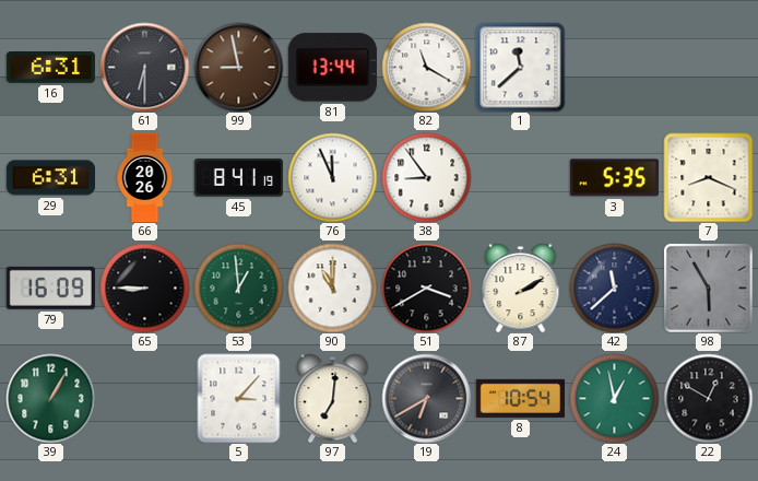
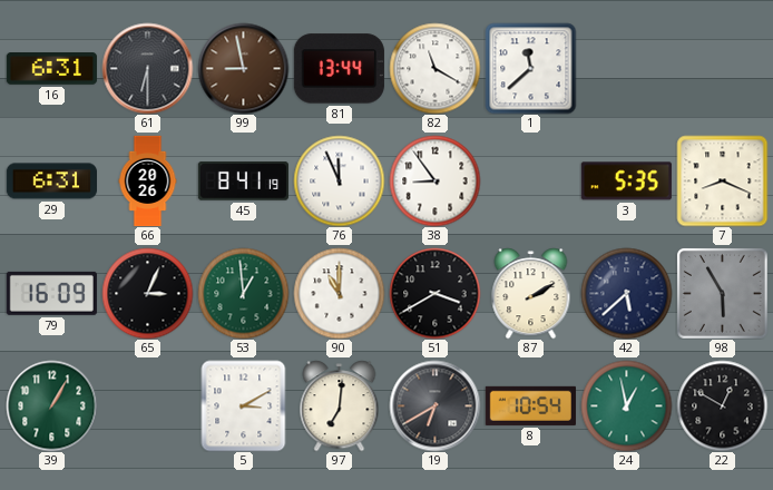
65: 8:45 -> 3:04 (147, 293)
42: 11:38 -> 5:38 (626, 293)
5: 3:07 -> 3:10 (244, 405)
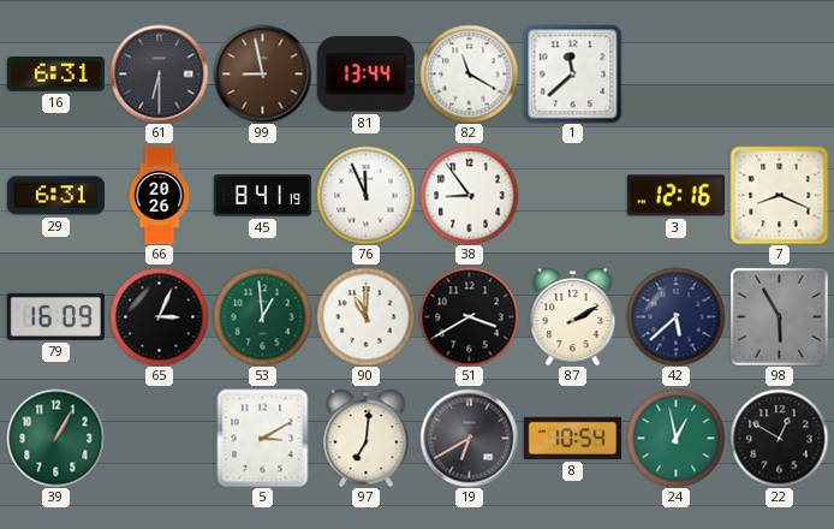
3: 5:35 -> 12:16 (675, 196)
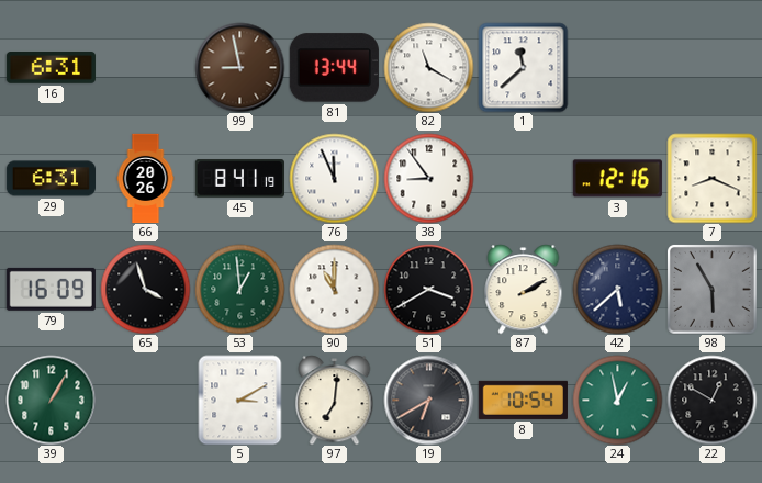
61: 6:30 -> none (159, 73)
65: 3:04 -> 3:57 (145, 289)
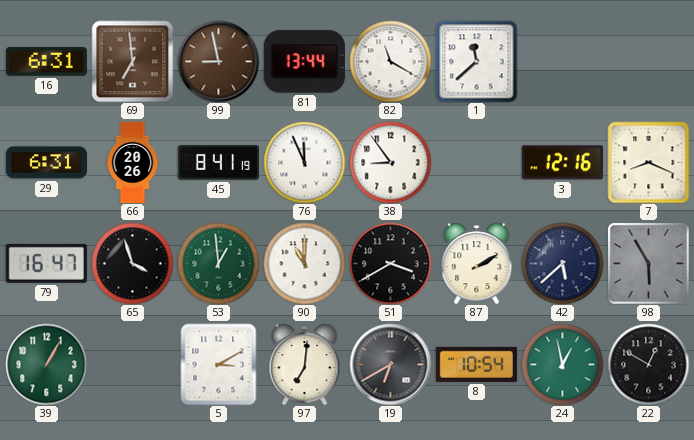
69: none -> 6:59 (132, 61)
79: 16:09 -> 16:47 (46, 263)
